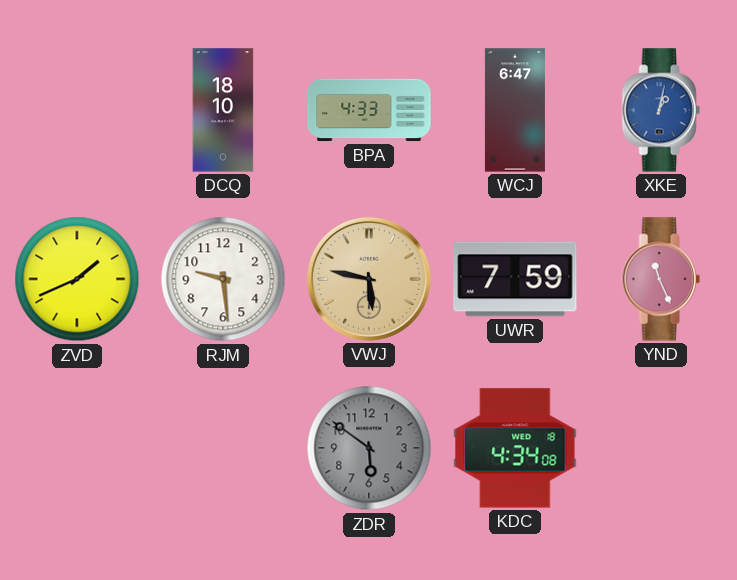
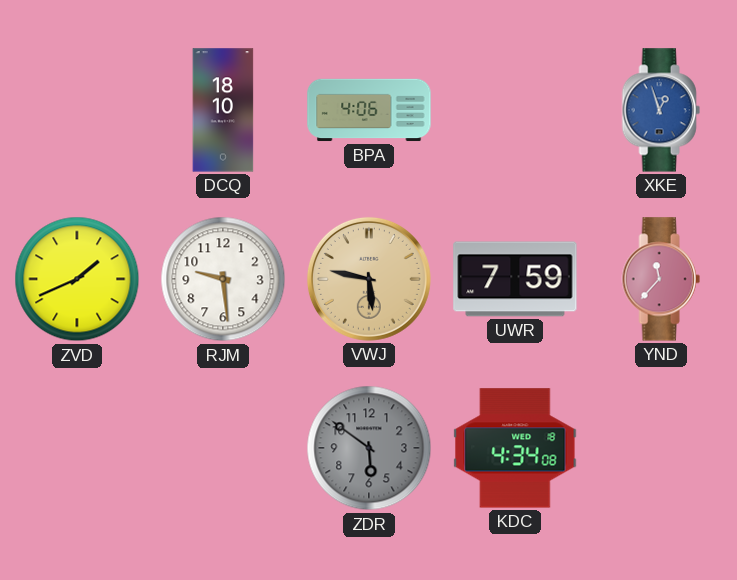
BPA: 4:33 -> 4:06 (369, 110)
WCJ: 6:47 -> none (515, 110)
XKE: 1:02 -> 12:57 (661, 110)
YND: 11:26 -> 11:37 (661, 279)
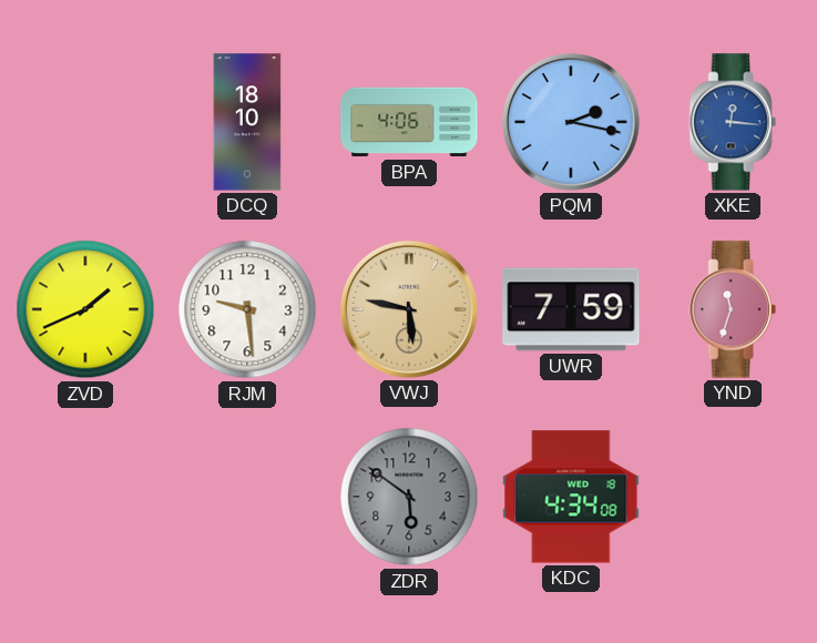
PQM: none -> 2:17 (571, 122)
XKE: 12:57 -> 12:16 (733, 122)
YND: 11:37 -> 11:33 (733, 309)
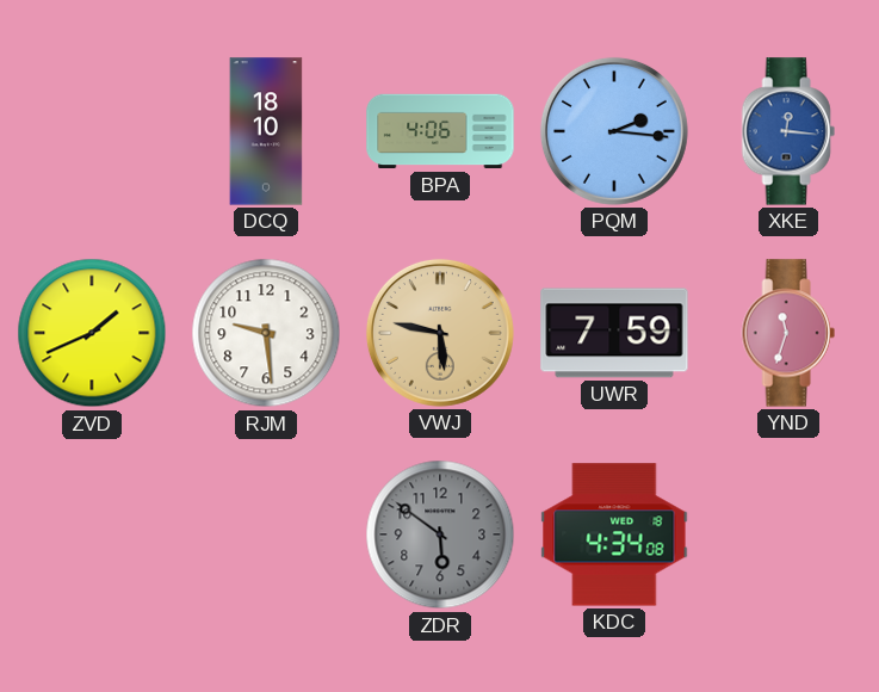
PQM: 2:17 -> 2:16 (614, 131)
